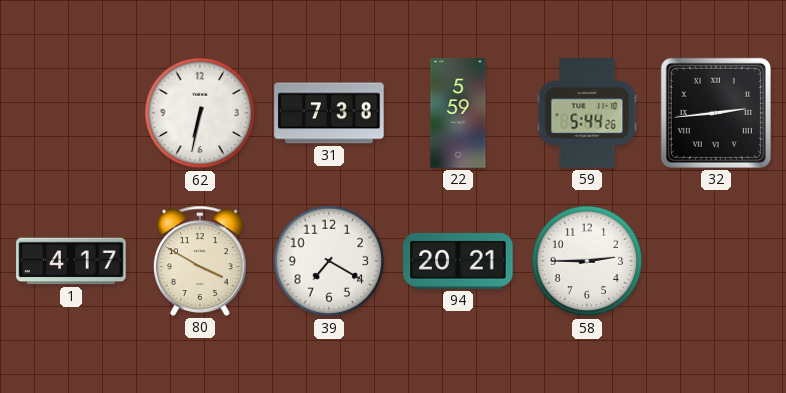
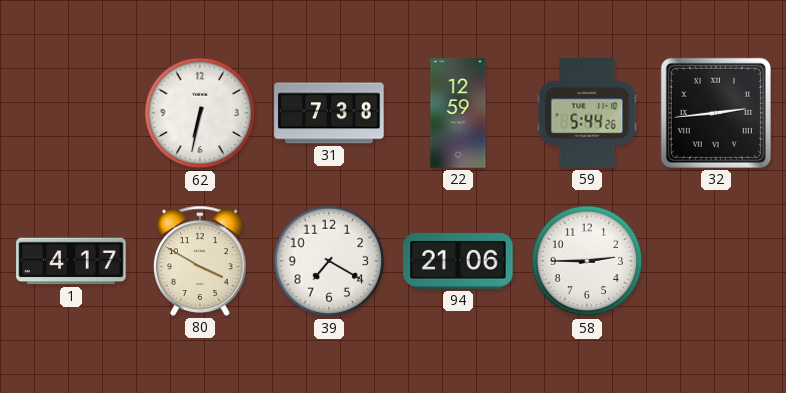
22: 5:59 -> 12:59 (458, 113)
94: 20:21 -> 21:06 (458, 261)
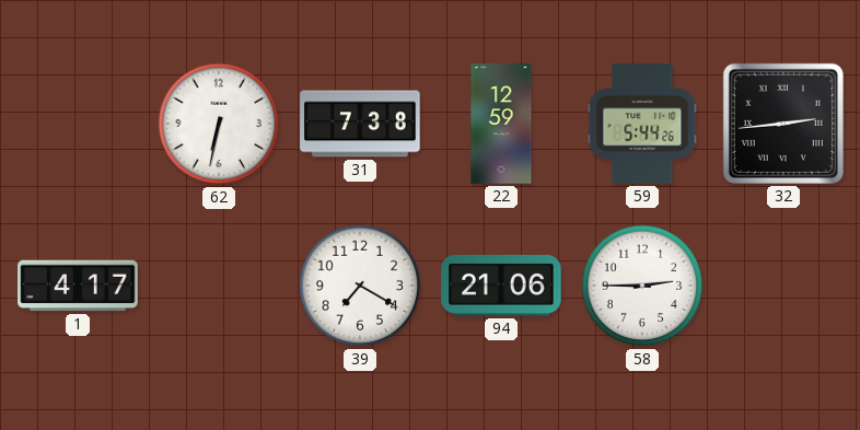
80: 3:50 -> none (201, 261)
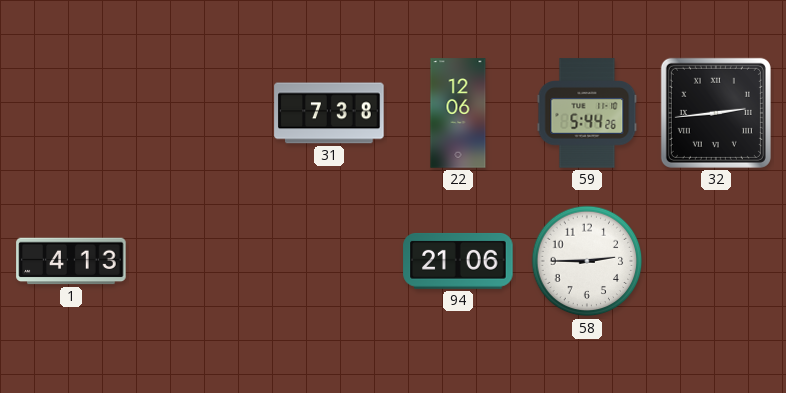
62: 6:32 -> none (219, 124)
22: 12:59 -> 12:06 (458, 113)
1: 4:17 -> 4:13 (71, 261)
39: 7:20 -> none (360, 286)
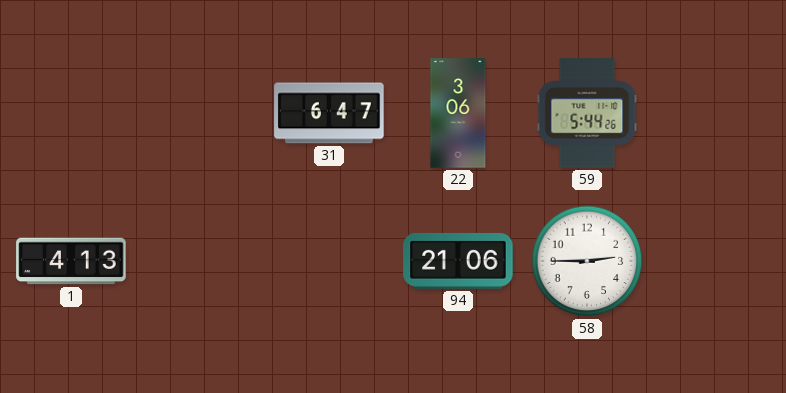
31: 7:38 -> 6:47 (329, 113)
22: 12:06 -> 3:06 (458, 113)
32: 2:44 -> none (716, 113)
